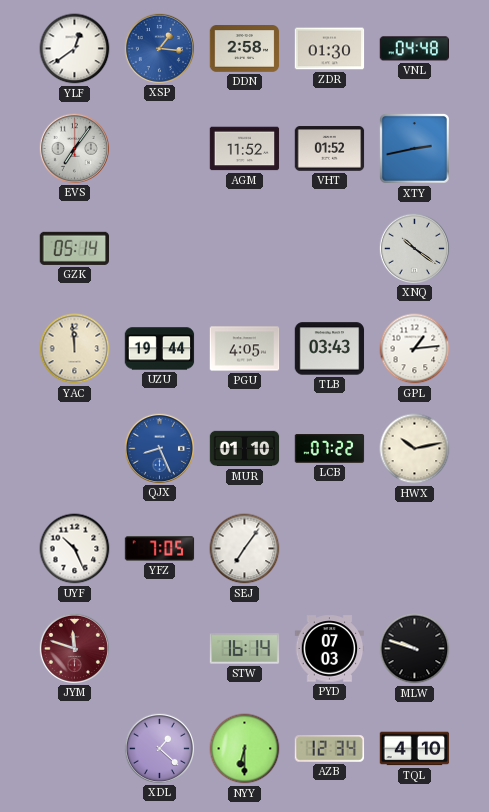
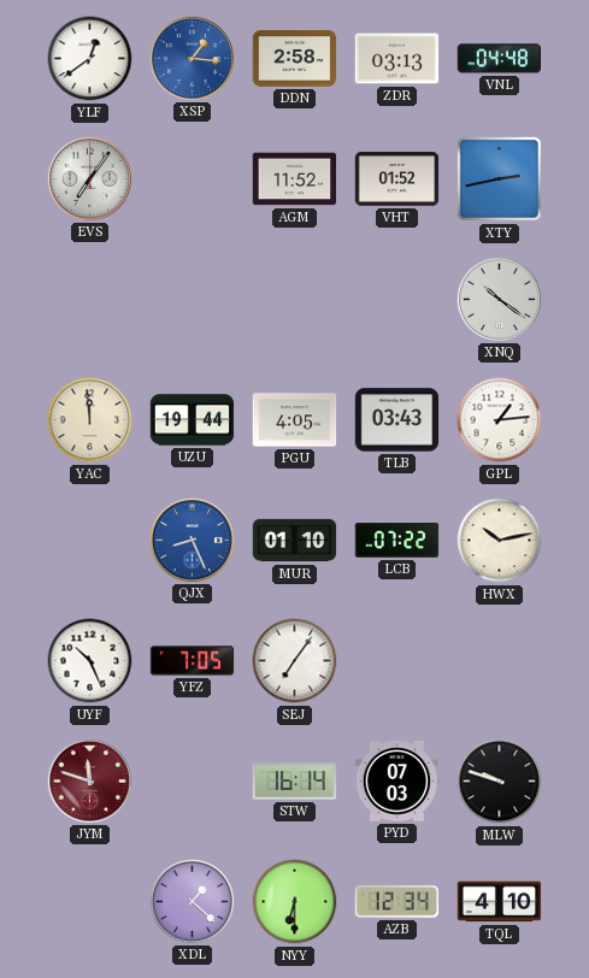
ZDR: 01:30 -> 03:13 (397, 59)
GZK: 05:14 -> none (74, 248)
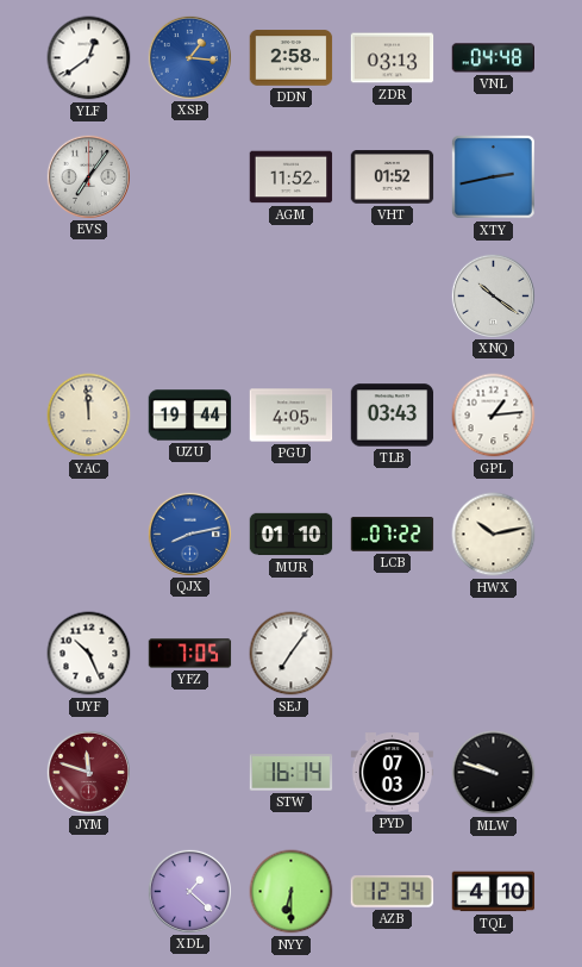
QJX: 8:26 -> 8:13 (189, 534)
